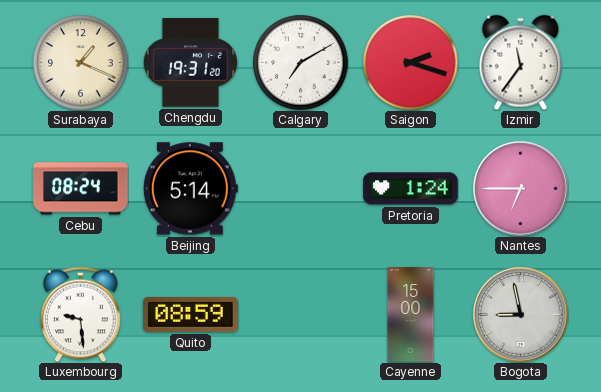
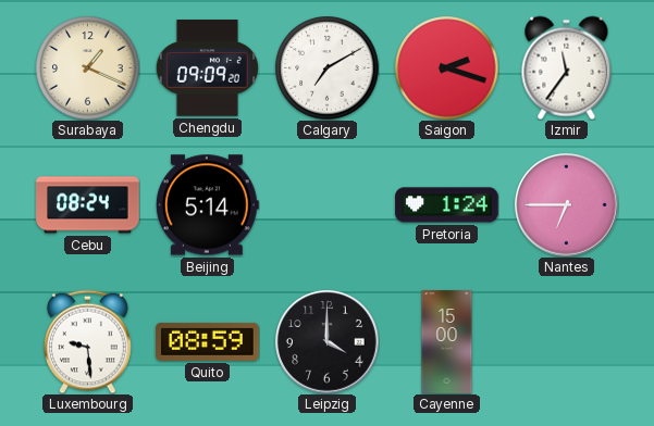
Chengdu: 19:31 -> 09:09 (207, 68)
Leipzig: none -> 4:00 (328, 342)
Bogota: 8:58 -> none (521, 315)
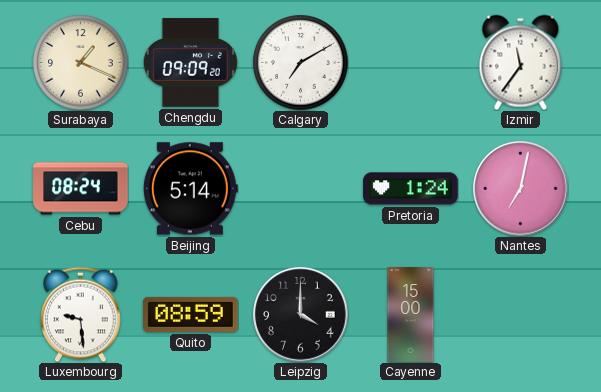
Saigon: 2:18 -> none (446, 67)
Nantes: 6:45 -> 7:02 (521, 189)
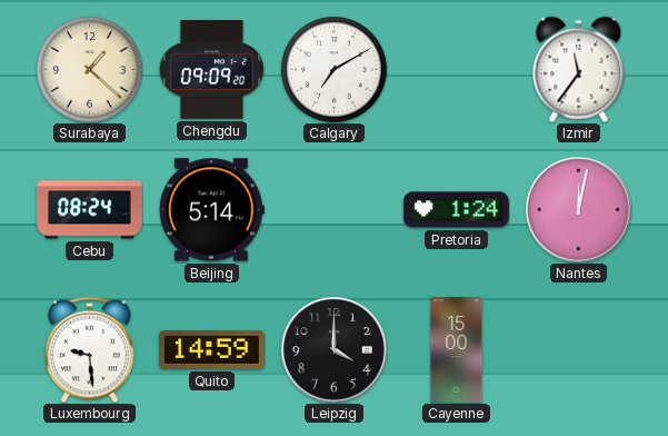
Surabaya: 1:19 -> 1:22 (89, 69)
Nantes: 7:02 -> 12:02 (579, 210)
Quito: 08:59 -> 14:59 (212, 349)
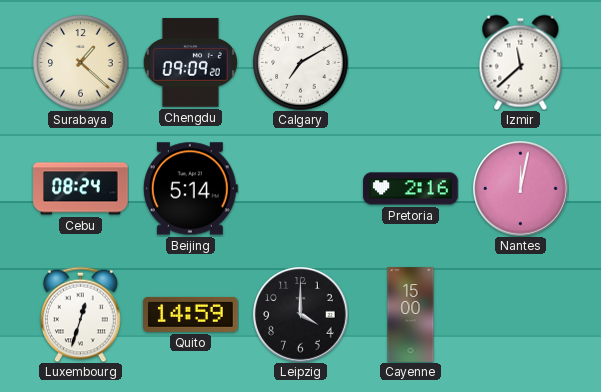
Izmir: 11:36 -> 11:38 (521, 62)
Pretoria: 1:24 -> 2:16 (411, 189)
Luxembourg: 9:29 -> 12:33 (81, 314)
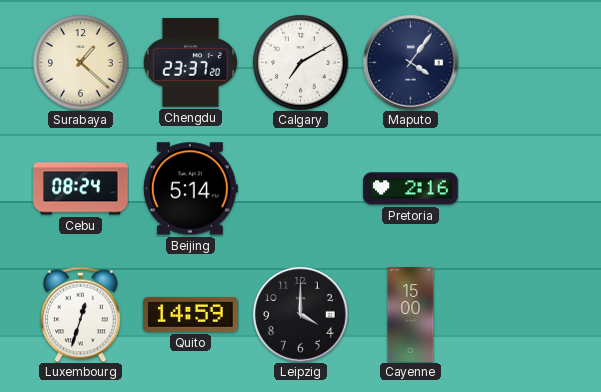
Chengdu: 09:09 -> 23:37 (190, 63)
Maputo: none -> 4:06 (411, 63)
Izmir: 11:38 -> none (521, 62)
Nantes: 12:02 -> none (521, 189)
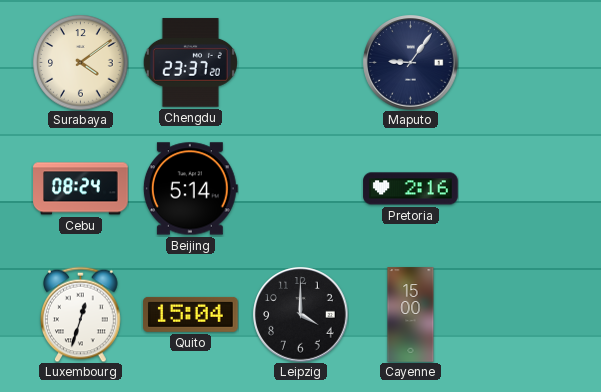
Surabaya: 1:22 -> 4:09 (80, 62)
Calgary: 7:10 -> none (300, 62)
Maputo: 4:06 -> 9:06 (411, 63)
Quito: 14:59 -> 15:04 (191, 314)
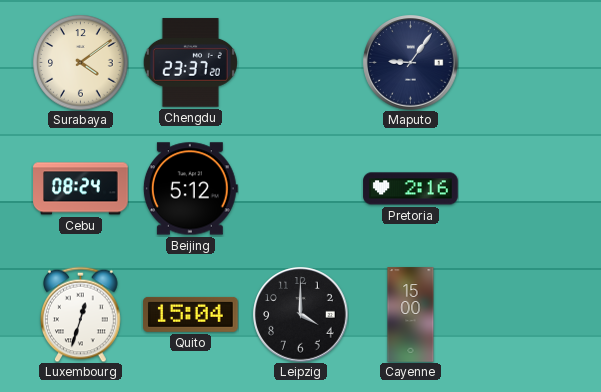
Beijing: 5:14 -> 5:12 (190, 189)
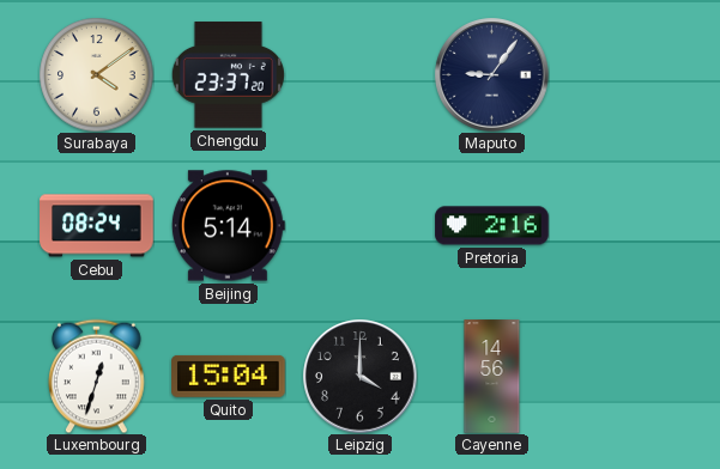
Beijing: 5:12 -> 5:14 (228, 226)
Cayenne: 15:00 -> 14:56 (492, 377)
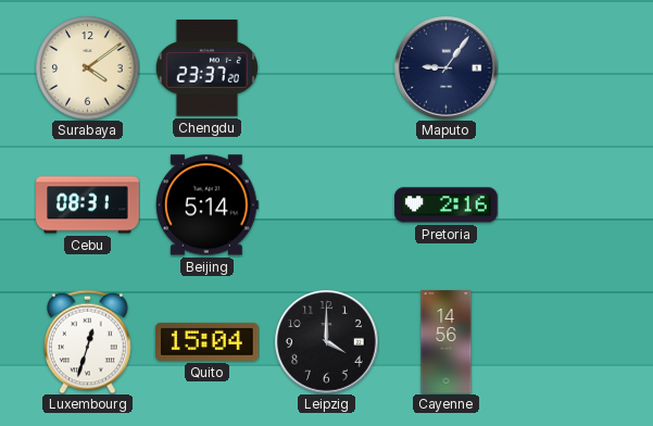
Cebu: 08:24 -> 08:31 (88, 205)
